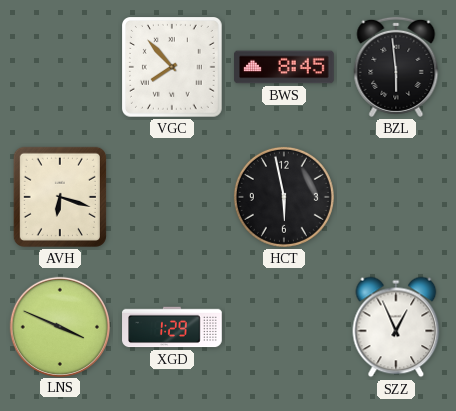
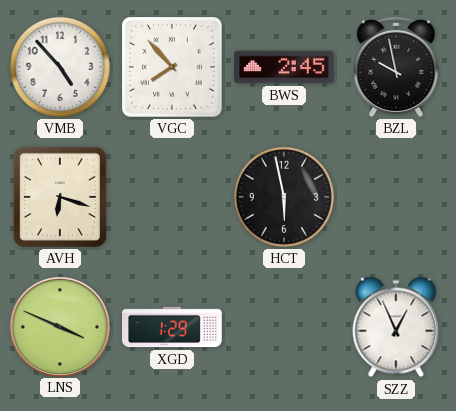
VMB: none -> 4:53 (60, 67)
BWS: 8:45 -> 2:45 (284, 67)
BZL: 5:59 -> 9:58 (396, 67)
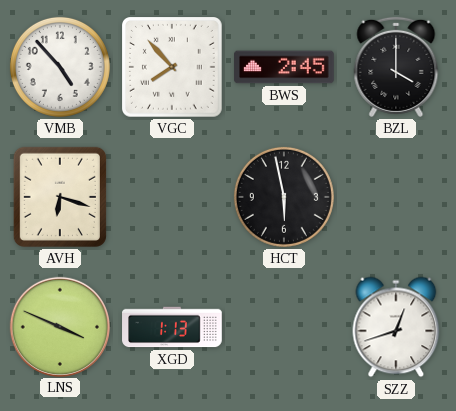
BZL: 9:58 -> 4:00 (396, 67)
XGD: 1:29 -> 1:13 (172, 327)
SZZ: 12:56 -> 12:42 (396, 327)
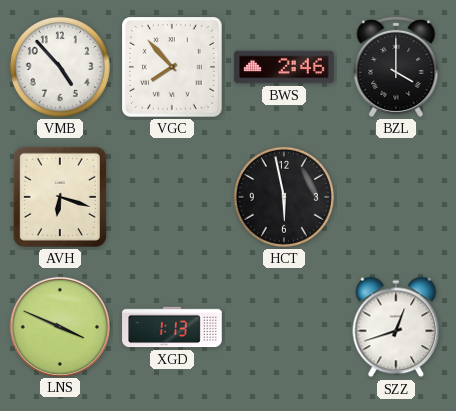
BWS: 2:45 -> 2:46 (284, 67)
